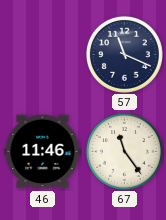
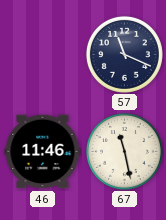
67: 11:24 -> 11:28 (124, 151)
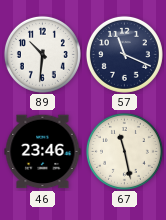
89: none -> 10:31 (42, 54)
46: 11:46 -> 23:46 (43, 152)
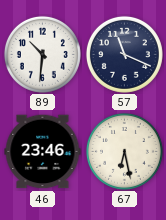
67: 11:28 -> 6:28 (124, 151)
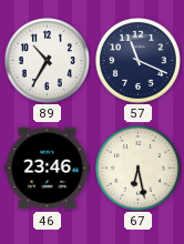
89: 10:31 -> 10:35 (47, 60)
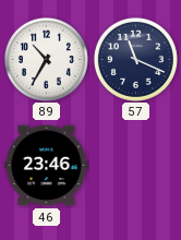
67: 6:28 -> none (137, 167)
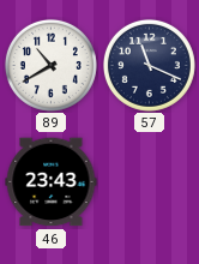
89: 10:35 -> 10:40 (50, 65)
46: 23:46 -> 23:43 (52, 182)
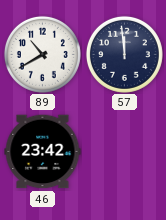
57: 11:19 -> 11:59 (124, 54)
46: 23:43 -> 23:42 (43, 152)
